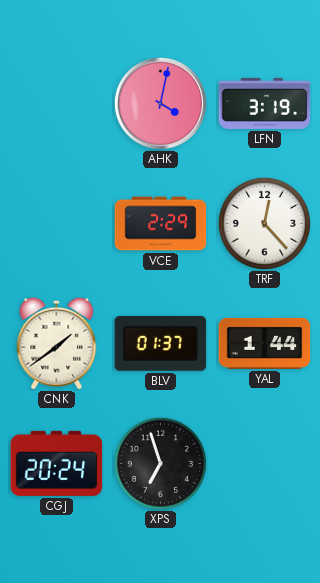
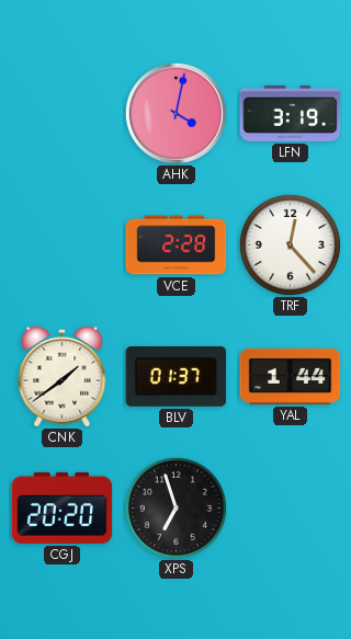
VCE: 2:29 -> 2:28 (177, 246)
CGJ: 20:24 -> 20:20 (63, 507)
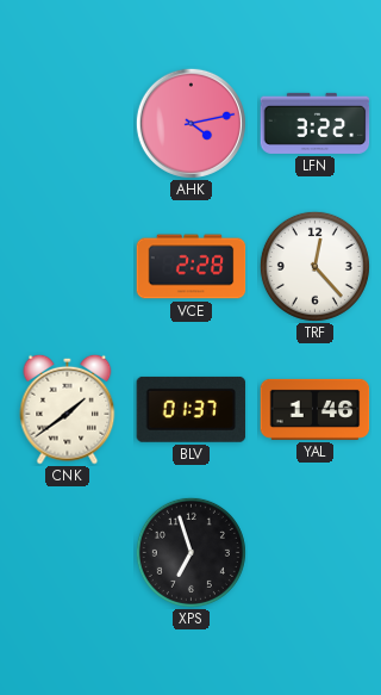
AHK: 4:02 -> 4:13 (190, 123)
LFN: 3:19 -> 3:22 (316, 123)
YAL: 1:44 -> 1:46 (316, 409)
CGJ: 20:20 -> none (63, 507)
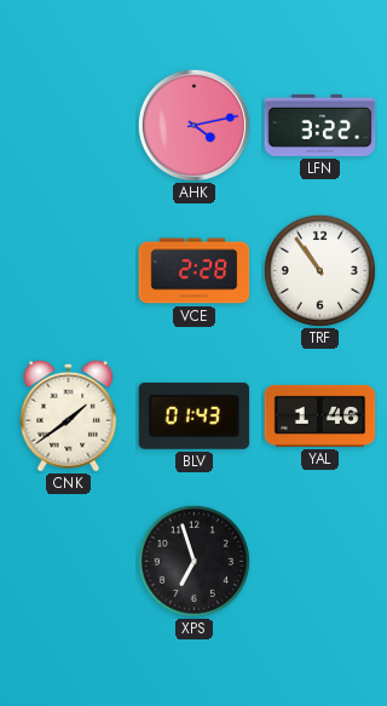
TRF: 12:23 -> 10:54 (319, 270)
BLV: 01:37 -> 01:43 (195, 415)
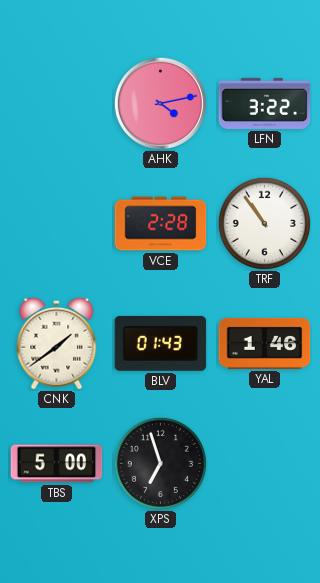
TBS: none -> 5:00 (57, 464)
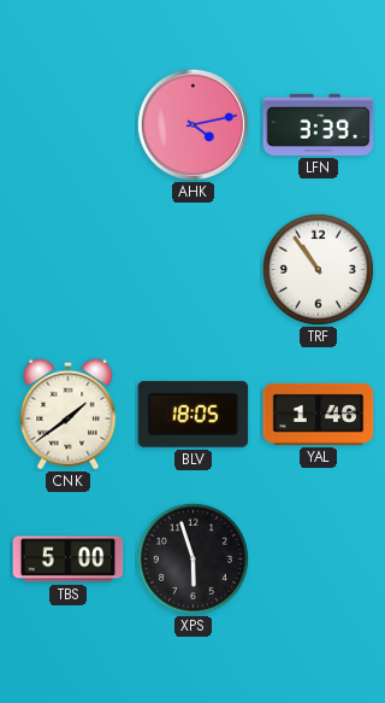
LFN: 3:22 -> 3:39 (319, 124)
VCE: 2:28 -> none (161, 224)
BLV: 01:43 -> 18:05 (194, 414)
XPS: 6:57 -> 5:57 (192, 558)
